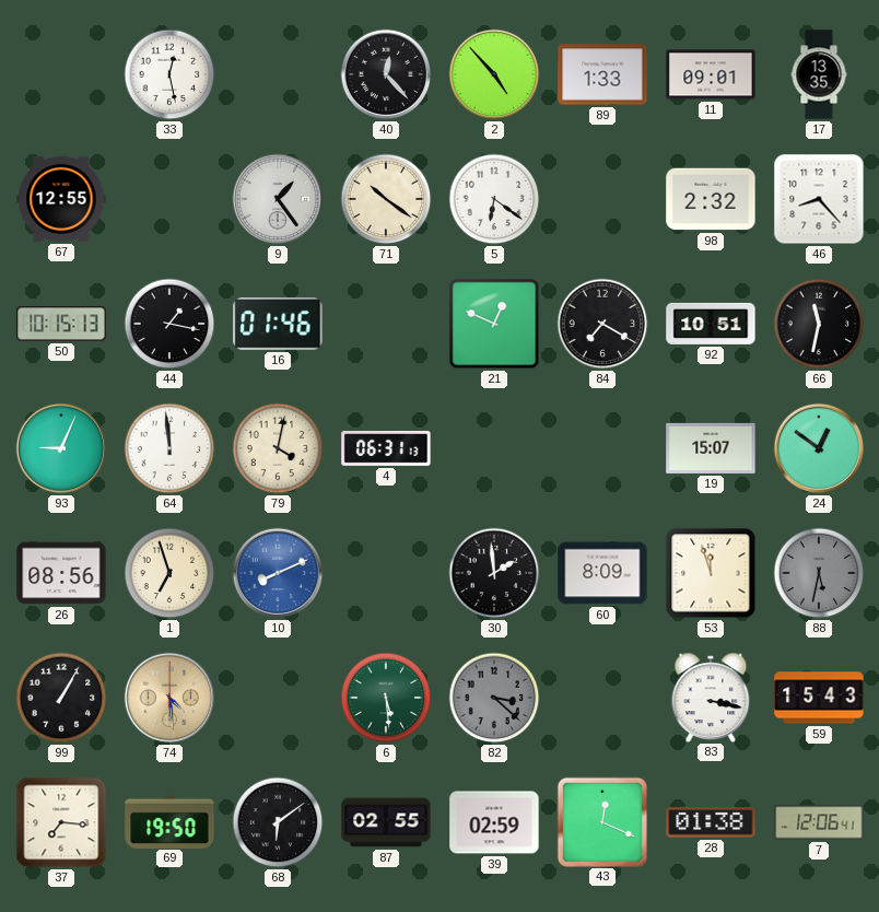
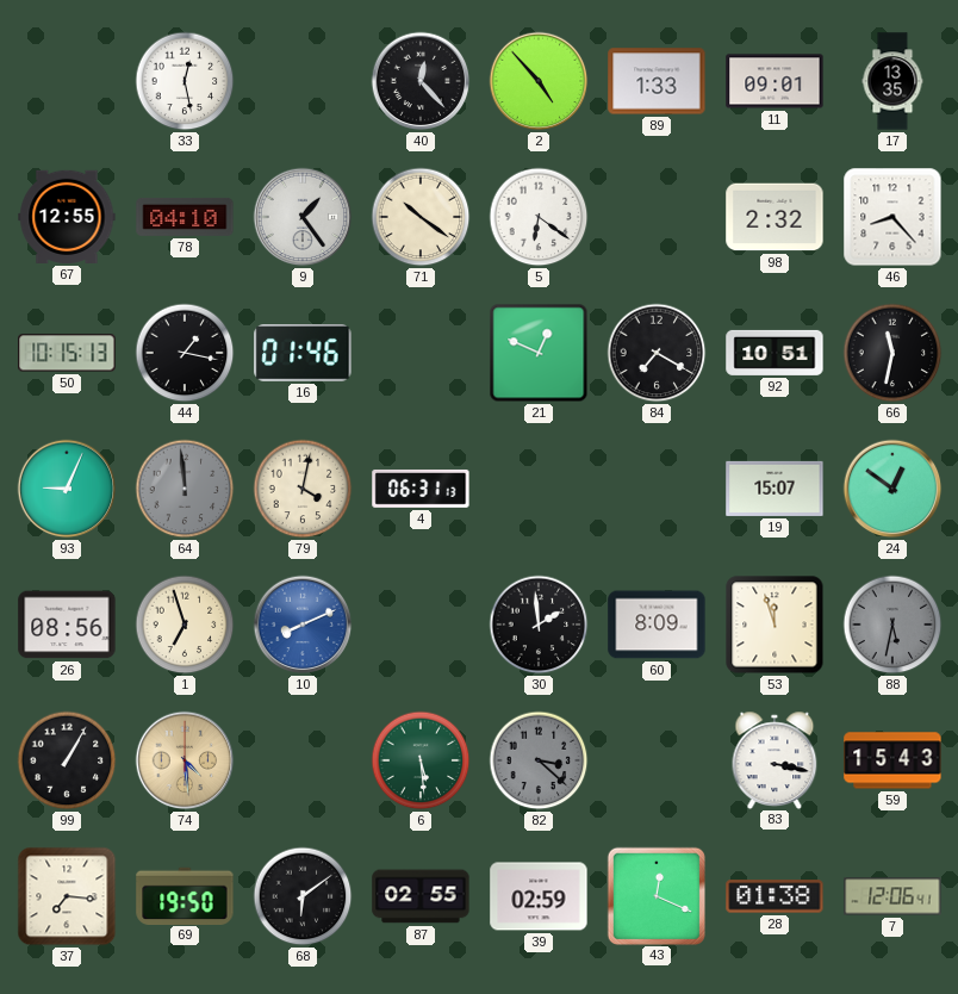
78: none -> 04:10 (185, 217)
64 dial: white -> grey (185, 489)
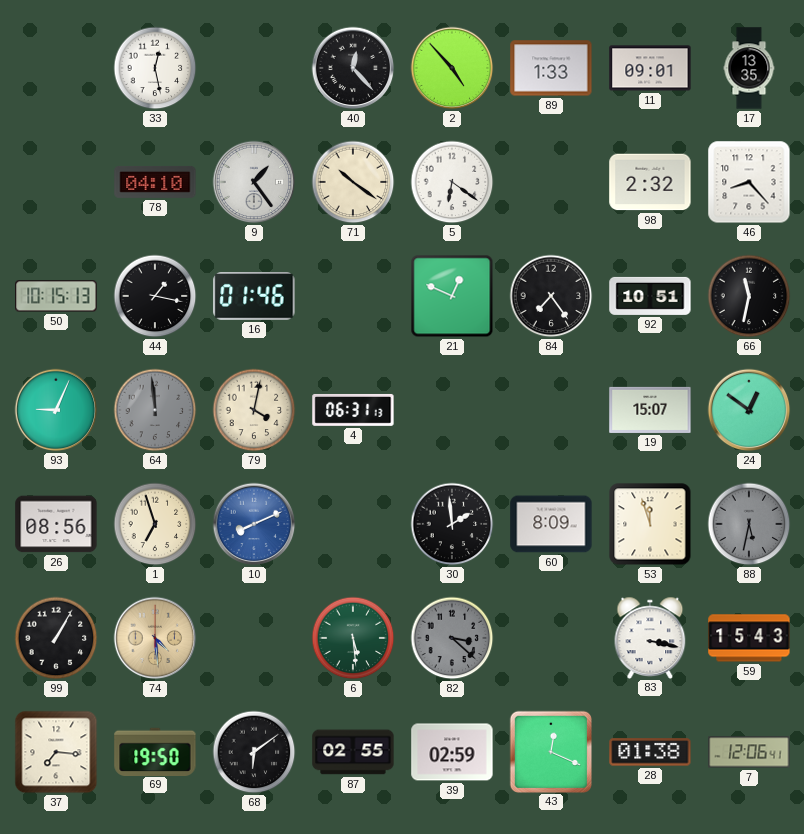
67: 12:55 -> none (67, 217)
84: 7:20 -> 7:24 (551, 296)
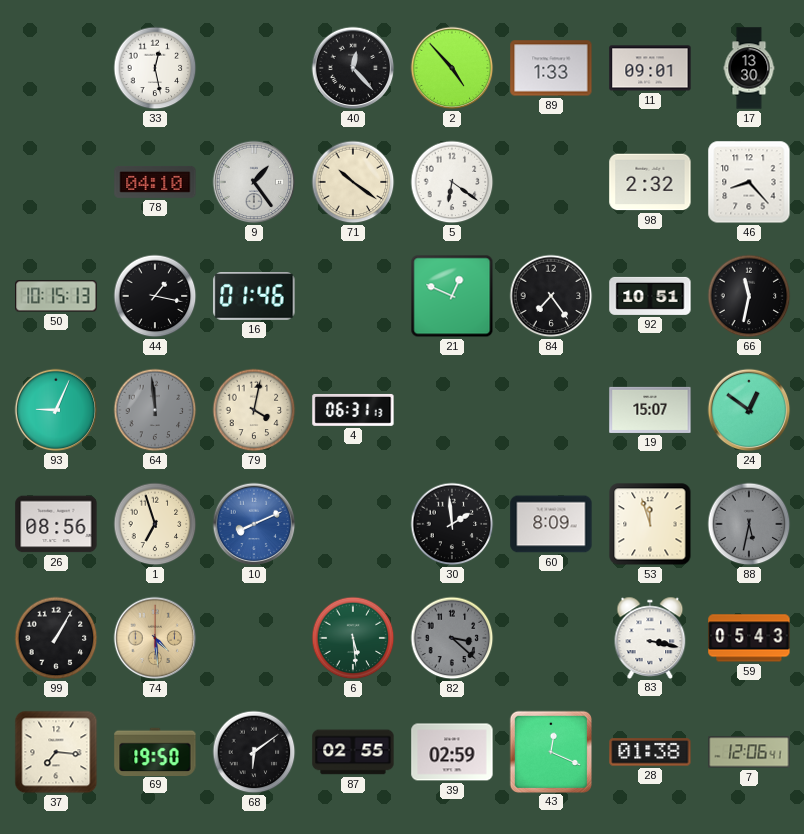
17: 13:35 -> 13:30 (749, 68)
59: 15:43 -> 05:43 (749, 638)
